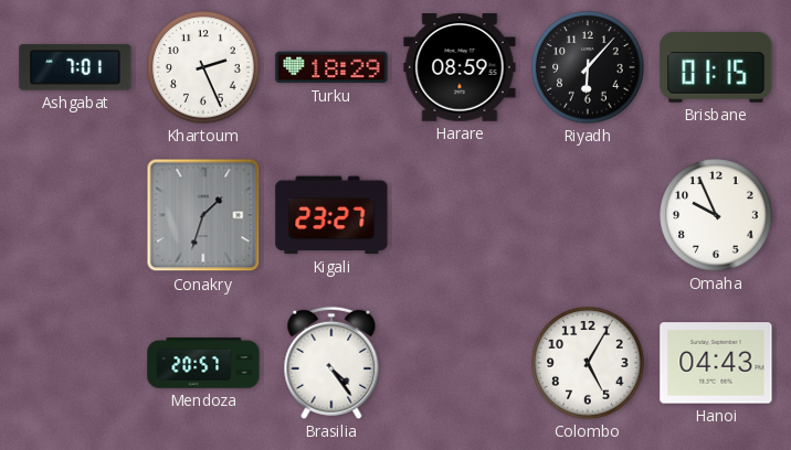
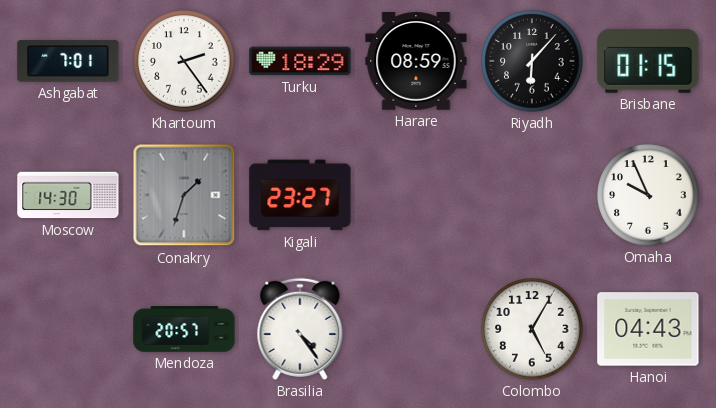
Khartoum: 2:26 -> 2:24 (184, 61)
Moscow: none -> 14:30 (68, 195)
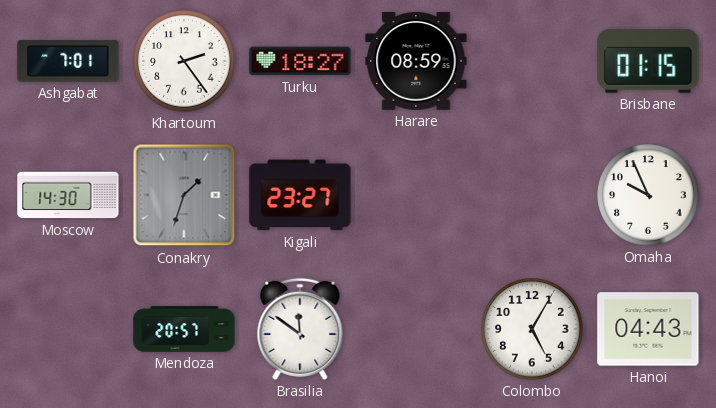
Turku: 18:29 -> 18:27 (300, 61)
Riyadh: 6:07 -> none (532, 61)
Brasilia: 4:24 -> 11:51 (300, 329)
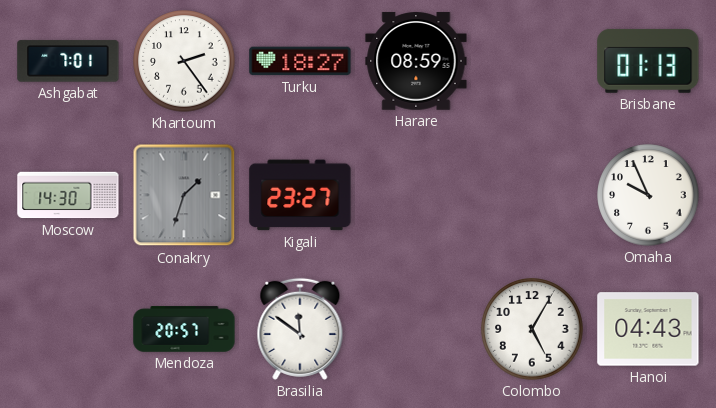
Brisbane: 01:15 -> 01:13 (648, 61)
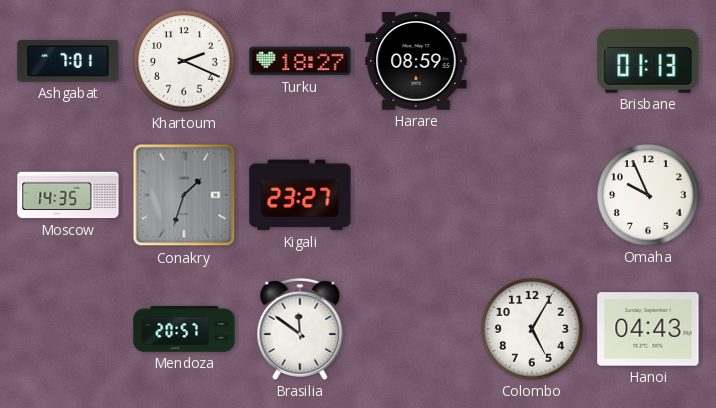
Khartoum: 2:24 -> 2:19 (184, 61)
Moscow: 14:30 -> 14:35 (68, 195)
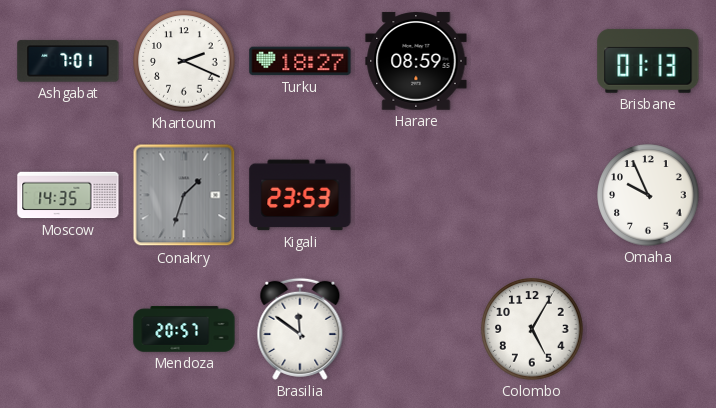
Kigali: 23:27 -> 23:53 (300, 195)
Hanoi: 04:43 -> none (648, 329)
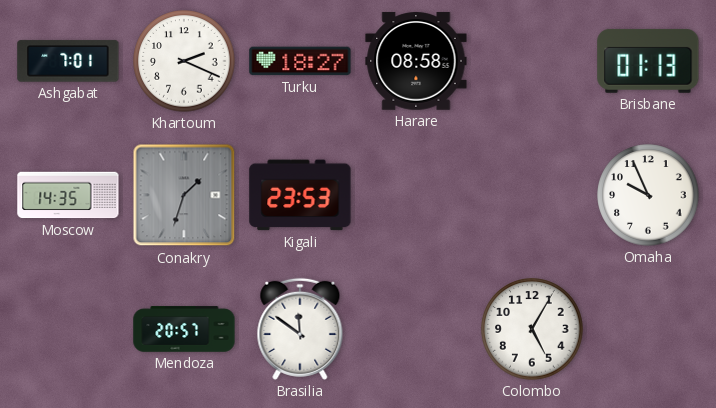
Harare: 08:59 -> 08:58 (416, 61)
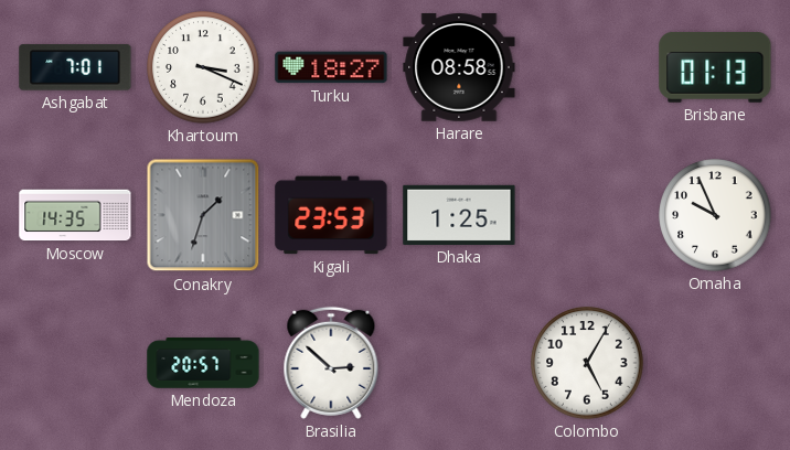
Khartoum: 2:19 -> 3:19 (203, 67)
Dhaka: none -> 1:25 (459, 215)
Brasilia: 11:51 -> 2:52 (331, 363)
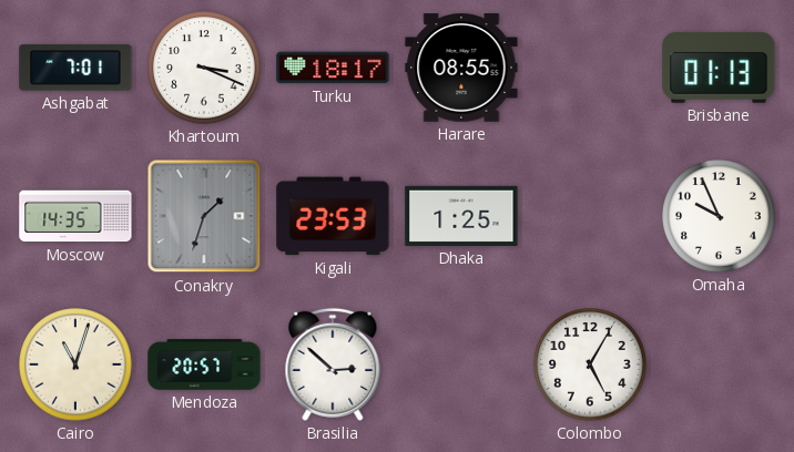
Turku: 18:27 -> 18:17 (333, 68)
Harare: 08:58 -> 08:55 (461, 68)
Cairo: none -> 11:03 (75, 364)
